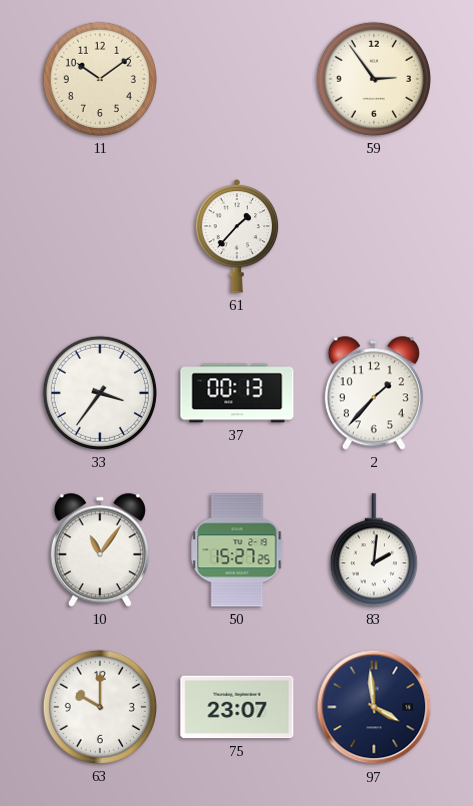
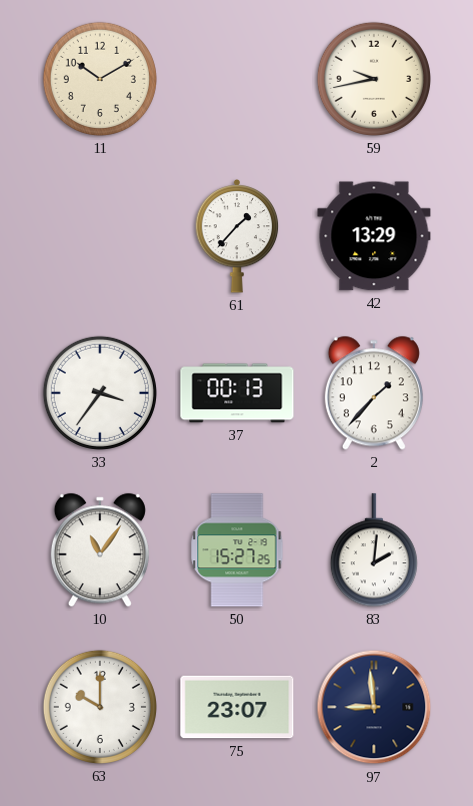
11: 10:09 -> 10:10 (100, 79)
59: 2:54 -> 9:43 (374, 79)
42: none -> 13:29 (374, 236)
97: 3:59 -> 8:59 (374, 707)
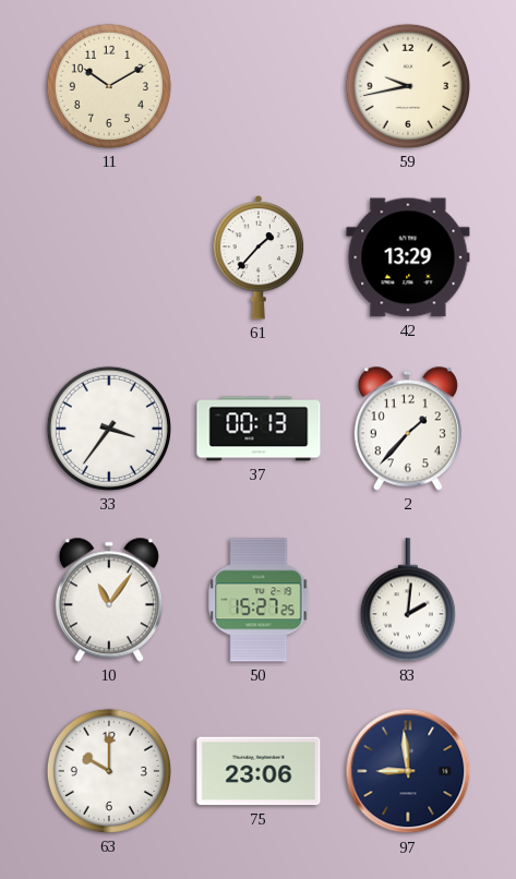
75: 23:07 -> 23:06 (259, 771)
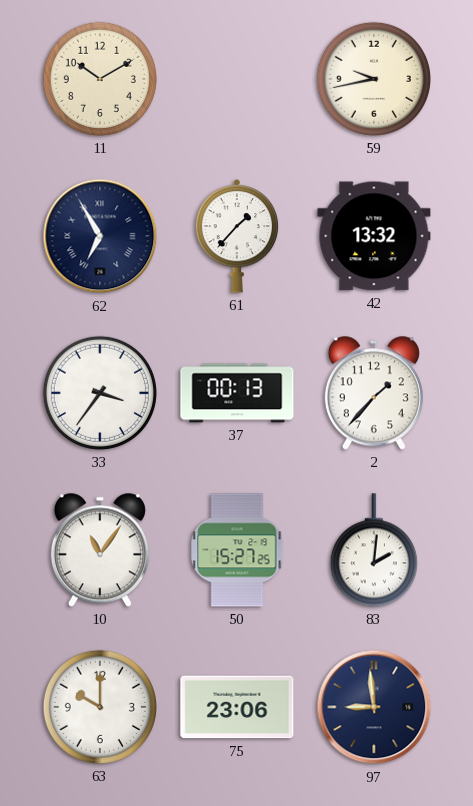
62: none -> 6:55 (100, 236)
42: 13:29 -> 13:32 (374, 236)
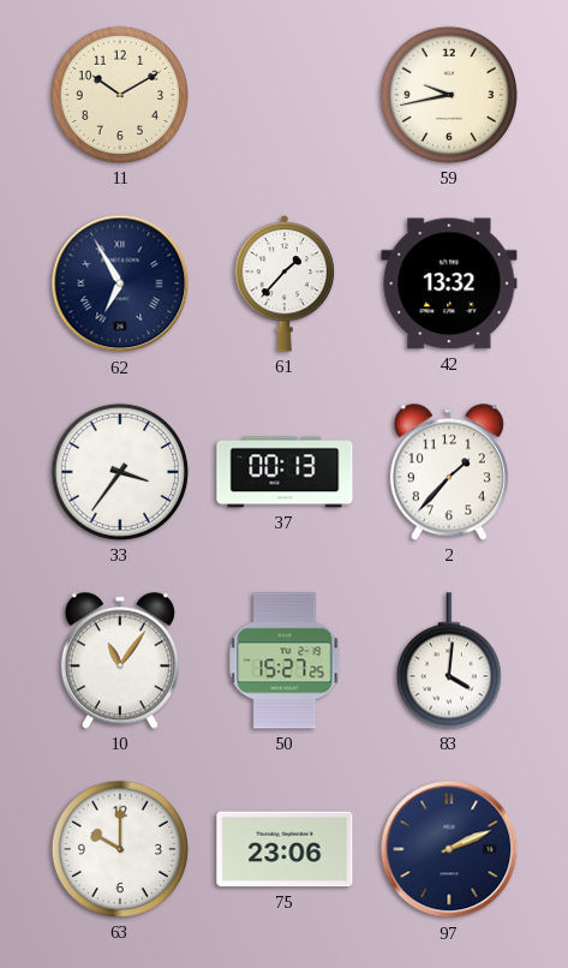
83: 2:01 -> 4:01 (449, 661)
97: 8:59 -> 2:11 (449, 849)
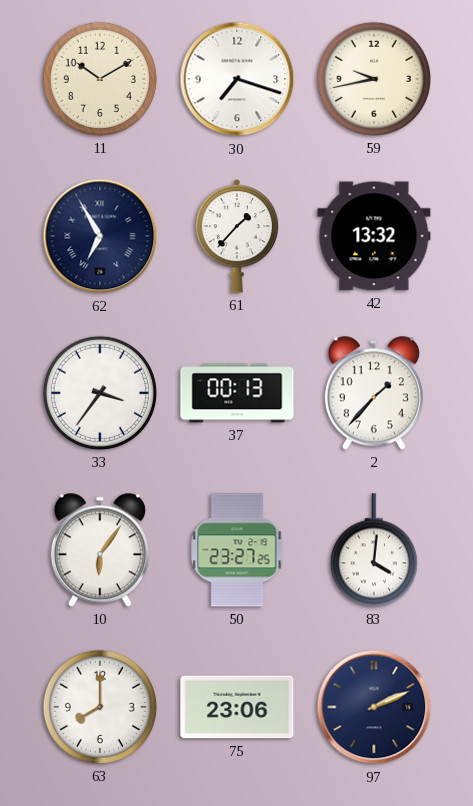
30: none -> 7:18 (237, 79)
10: 11:06 -> 6:06 (100, 550)
50: 15:27 -> 23:27 (237, 550)
63: 10:00 -> 8:00 (100, 707)
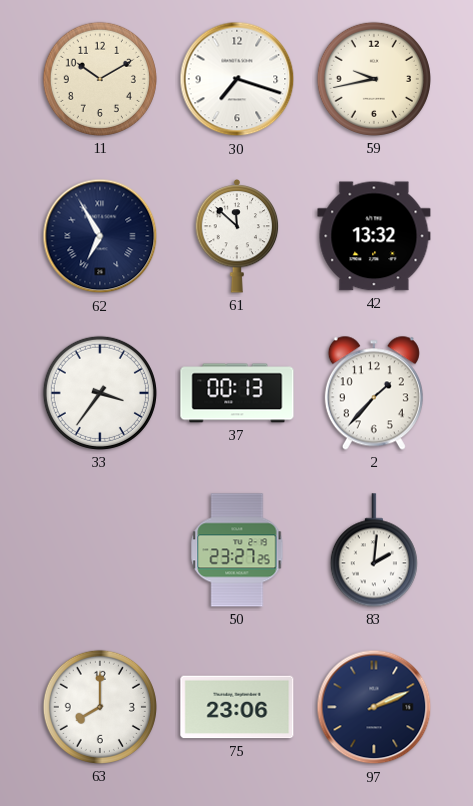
61: 1:37 -> 11:52 (237, 236)
10: 6:06 -> none (100, 550)
83: 4:01 -> 2:01 (374, 550)
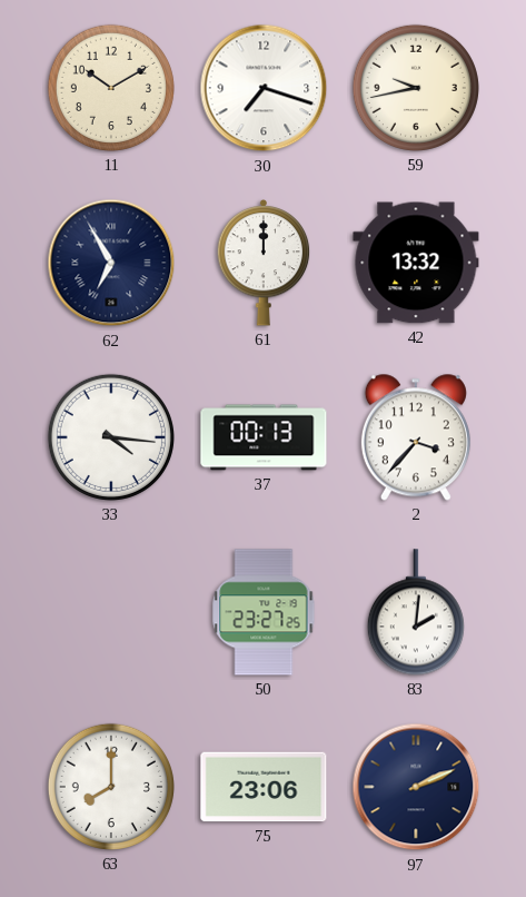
61: 11:52 -> 12:00 (264, 263)
33: 3:36 -> 4:16 (111, 437)
2: 1:37 -> 3:37 (416, 437)
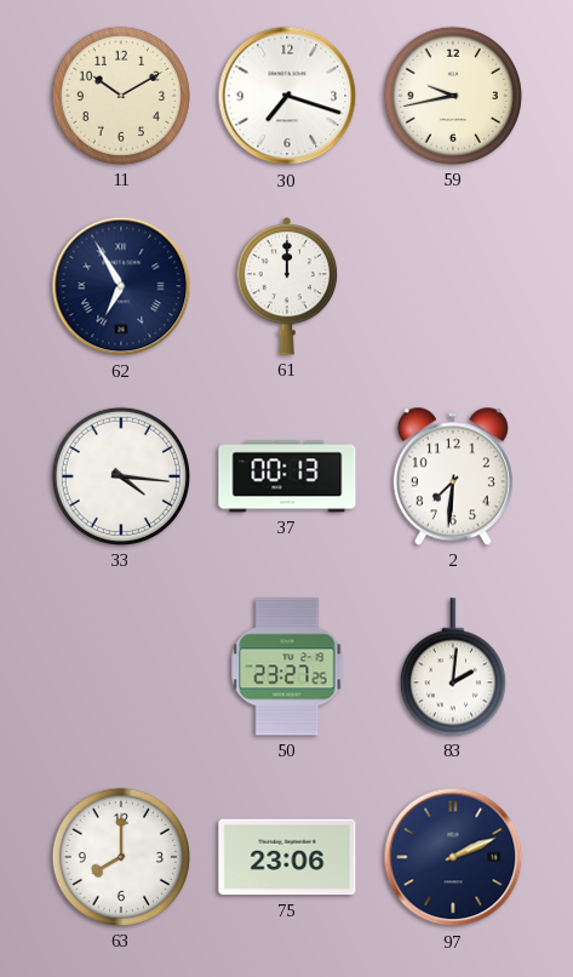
42: 13:32 -> none (416, 263)
2: 3:37 -> 7:31 (453, 476)
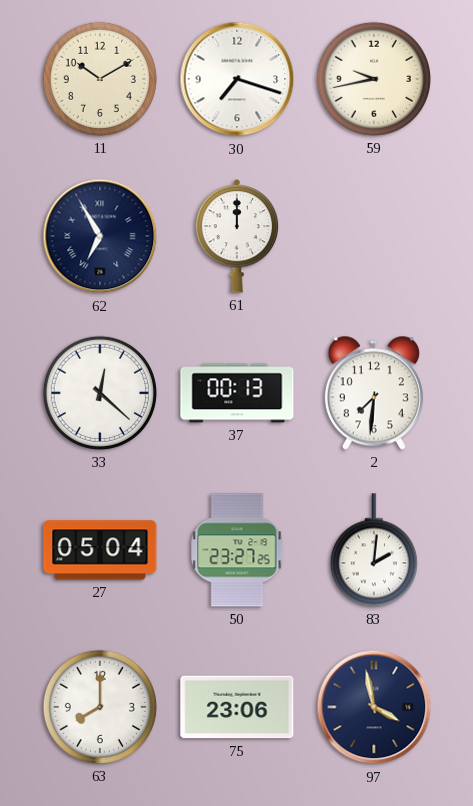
33: 4:16 -> 12:22 (100, 393)
27: none -> 05:04 (100, 550)
97: 2:11 -> 3:58 (374, 707)
